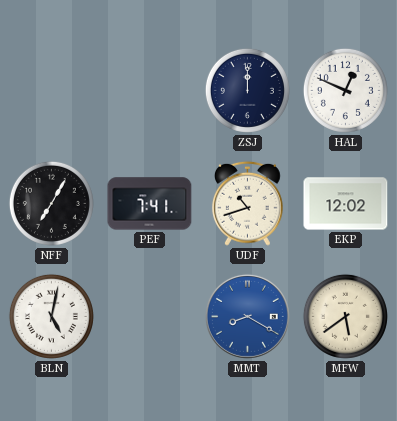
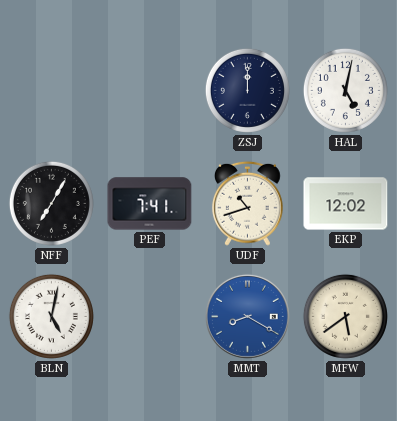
HAL: 12:49 -> 5:02 (345, 90)
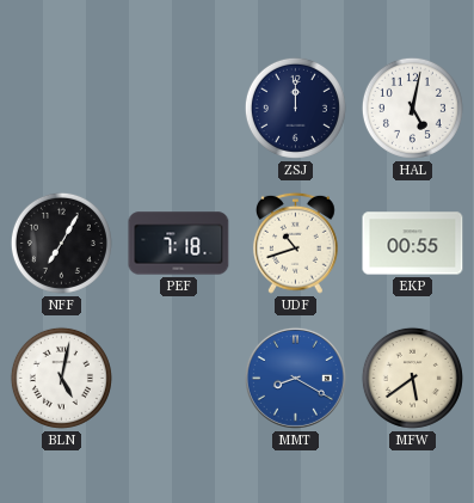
PEF: 7:41 -> 7:18 (179, 244)
EKP: 12:02 -> 00:55 (413, 244)
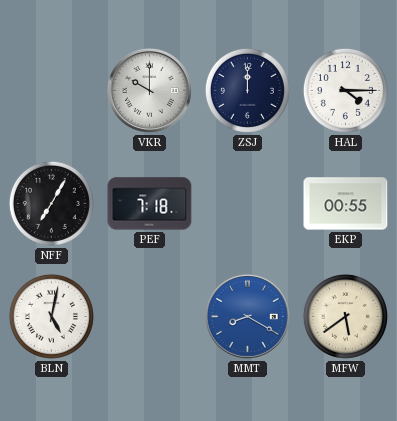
VKR: none -> 10:00 (149, 90)
HAL: 5:02 -> 4:15 (345, 90)
UDF: 10:42 -> none (295, 243)
